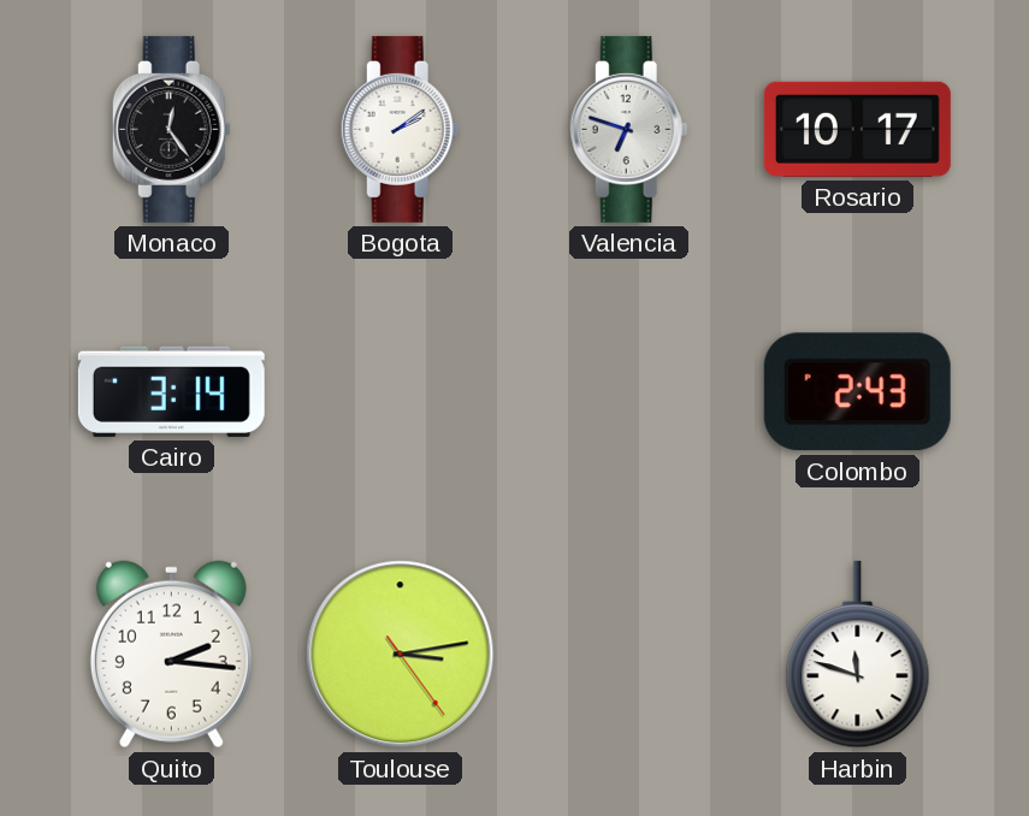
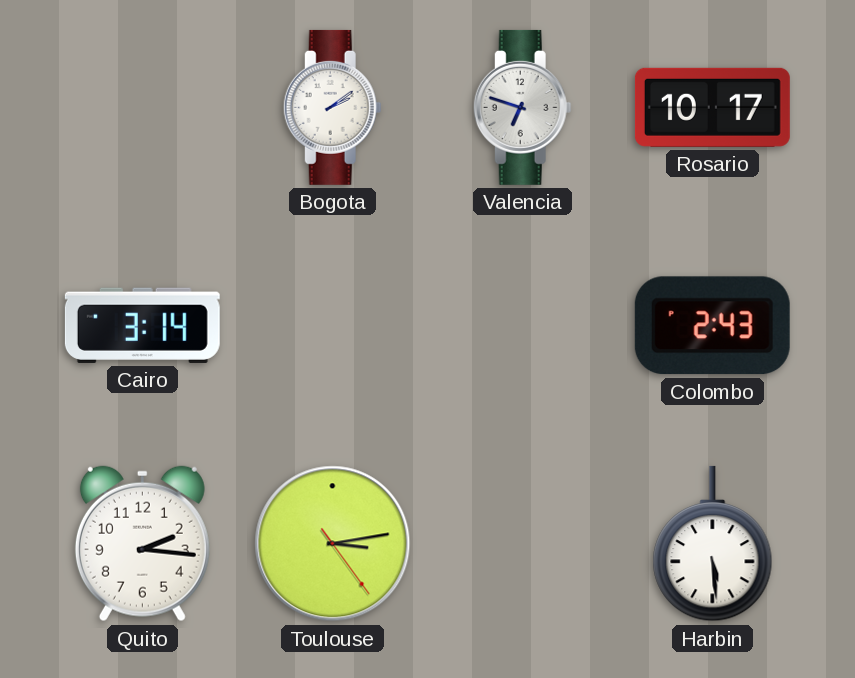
Monaco: 12:24 -> none (171, 129)
Harbin: 11:48 -> 5:29 (713, 544)
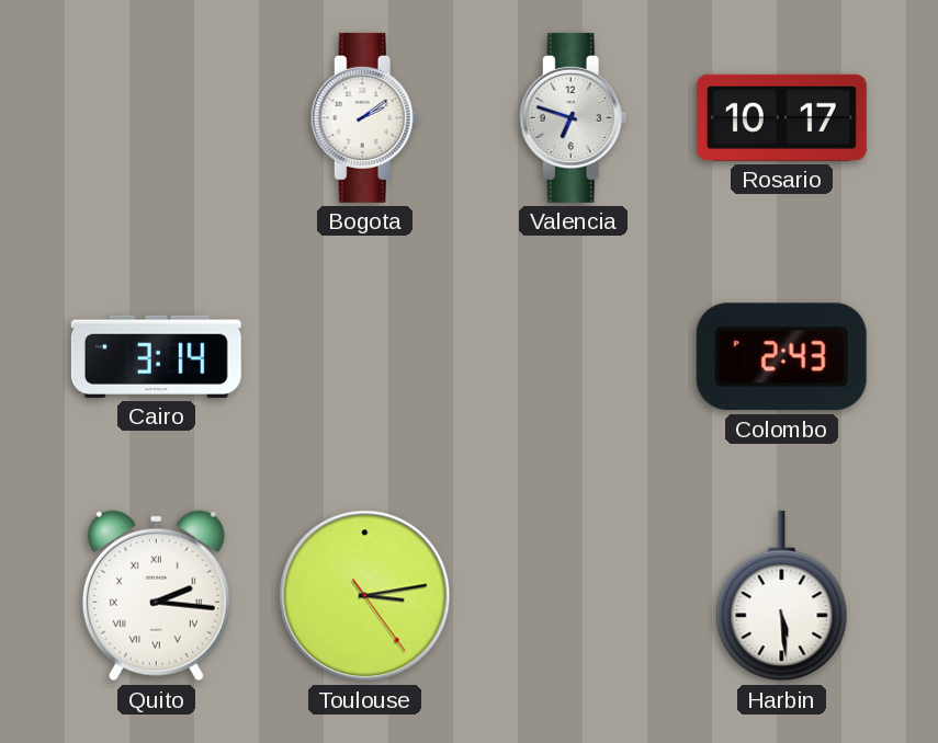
Quito numerals: Arabic -> Roman (156, 596)
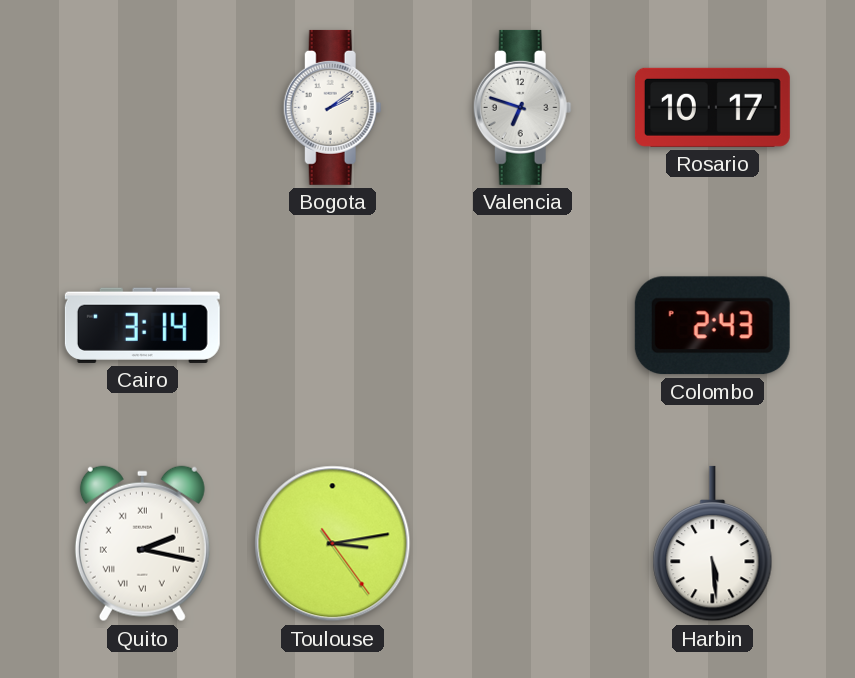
Quito: 2:16 -> 2:17 (142, 544)
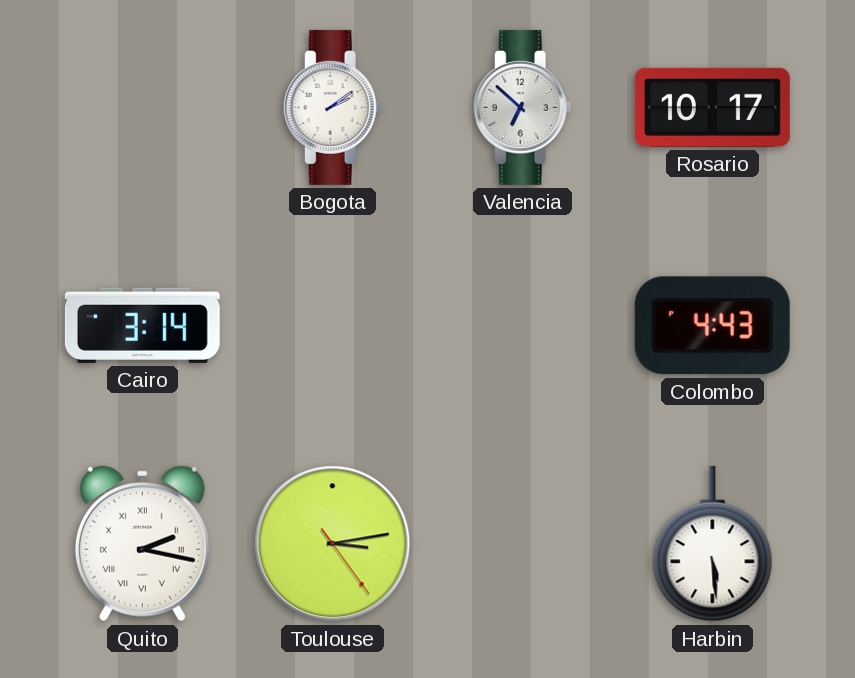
Valencia: 6:48 -> 6:52 (522, 107)
Colombo: 2:43 -> 4:43 (712, 326)
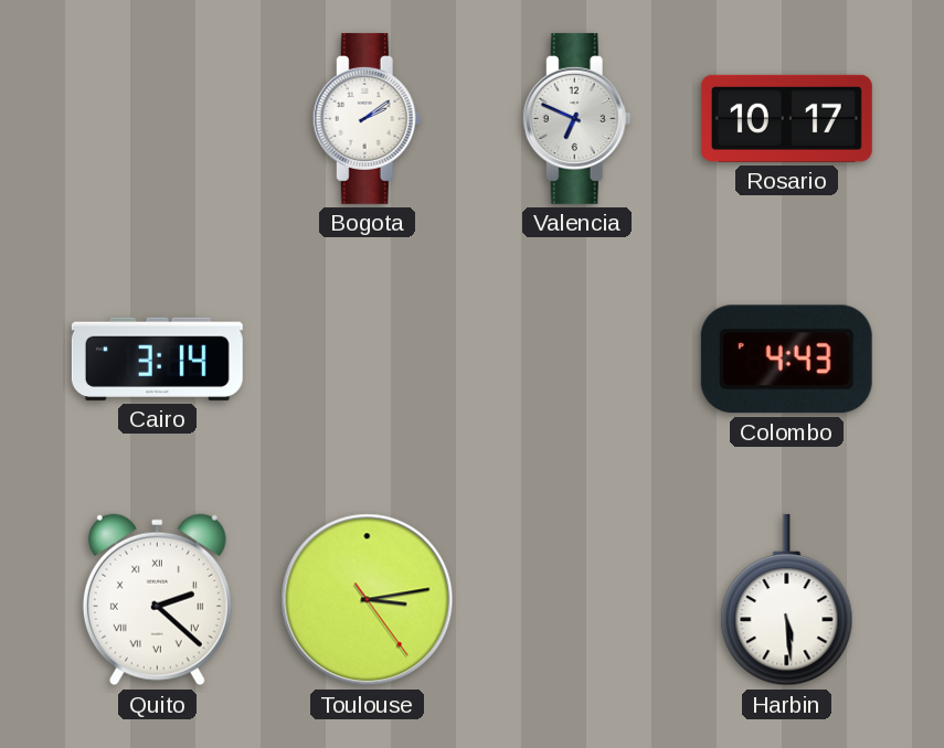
Valencia: 6:52 -> 6:49 (576, 118)
Quito: 2:17 -> 2:22 (157, 600)
